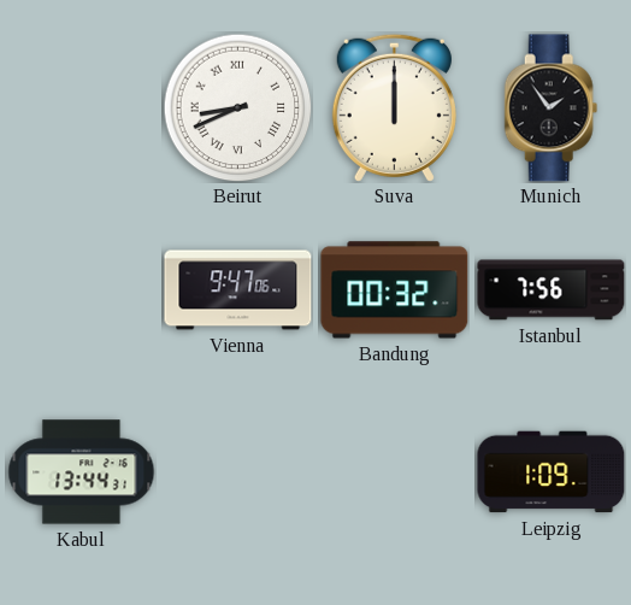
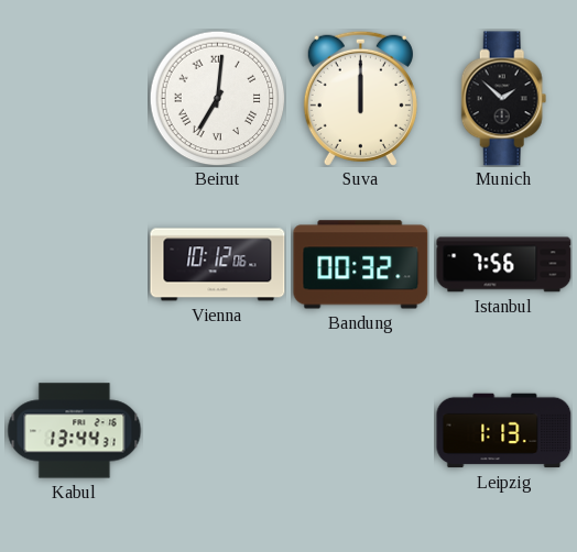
Beirut: 8:41 -> 7:01 (217, 98)
Munich: 1:54 -> 1:52 (504, 99)
Vienna: 9:47 -> 10:12 (218, 265)
Leipzig: 1:09 -> 1:13 (504, 431)
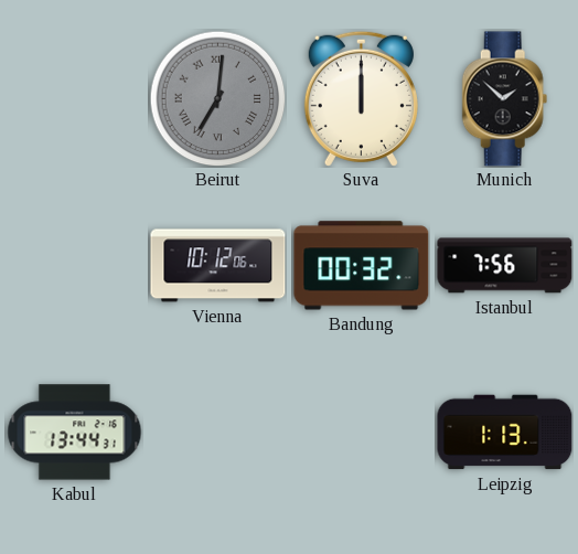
Beirut dial: white -> grey (217, 98)
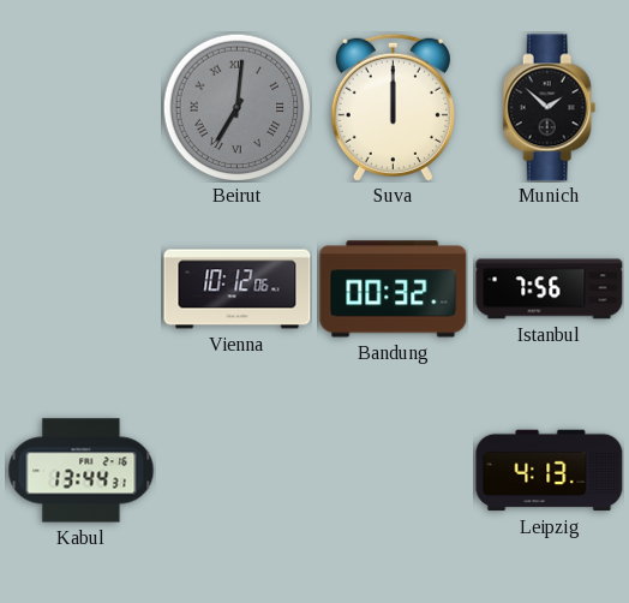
Leipzig: 1:13 -> 4:13 (550, 471)
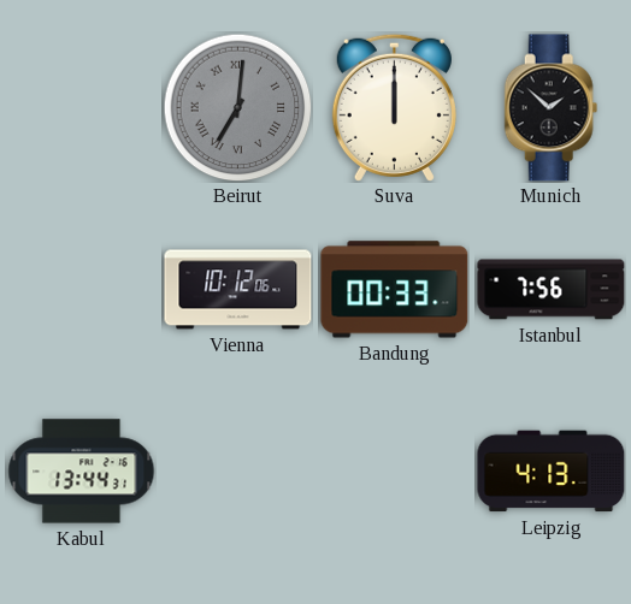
Bandung: 00:32 -> 00:33 (395, 290)
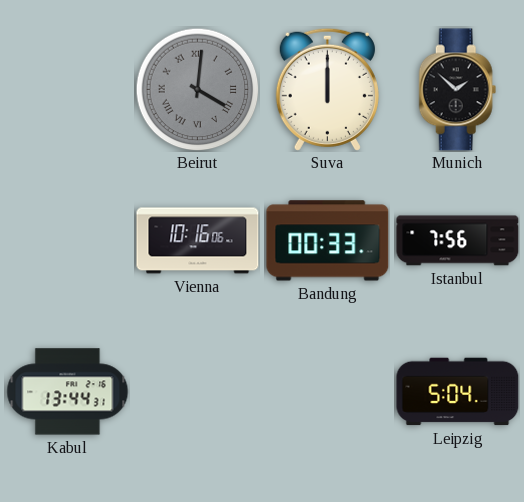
Beirut: 7:01 -> 4:01 (197, 89)
Vienna: 10:12 -> 10:16 (198, 241)
Leipzig: 4:13 -> 5:04 (458, 392)
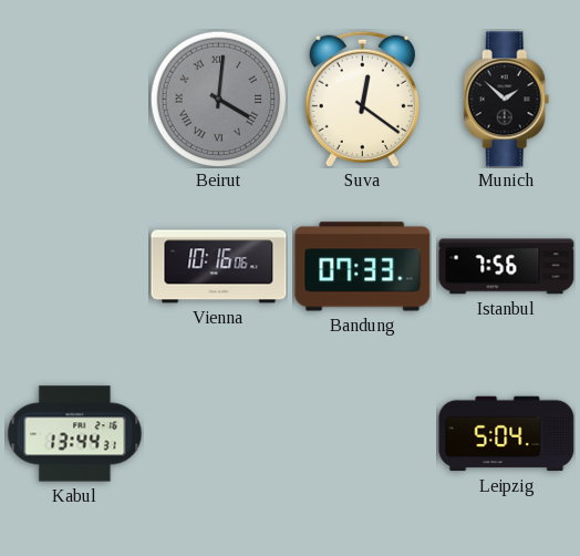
Suva: 12:00 -> 12:21 (362, 99)
Bandung: 00:33 -> 07:33 (363, 267)
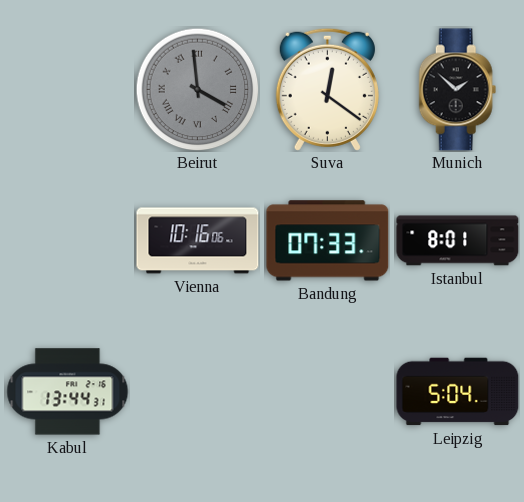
Beirut: 4:01 -> 3:59 (197, 89)
Istanbul: 7:56 -> 8:01 (458, 241)
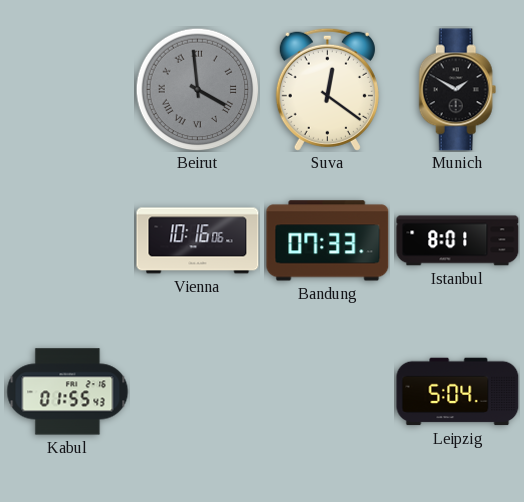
Munich: 1:52 -> 1:50 (458, 90)
Kabul: 13:44 -> 01:55 (68, 392)
